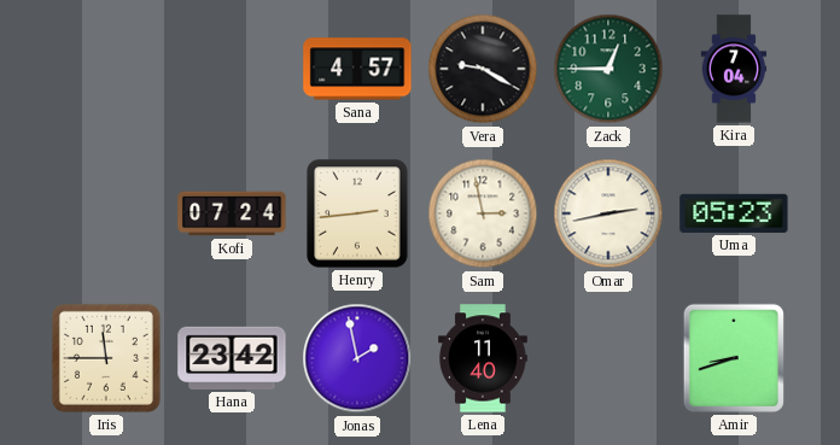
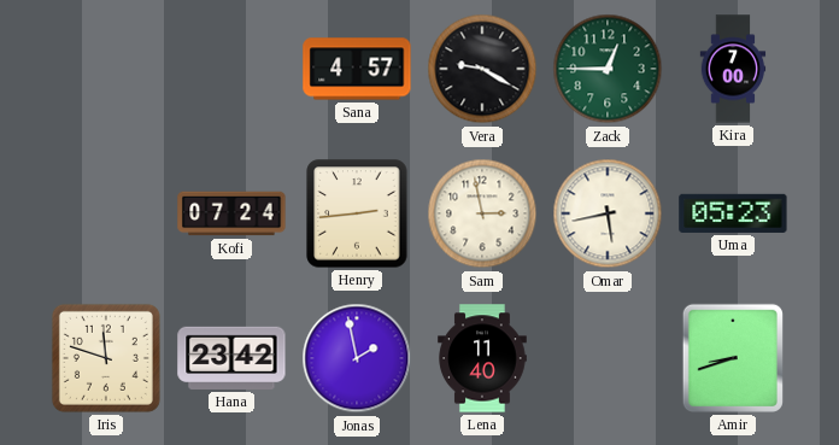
Kira: 7:04 -> 7:00 (733, 69)
Omar: 2:43 -> 5:43 (608, 213)
Iris: 11:45 -> 11:48 (106, 358)
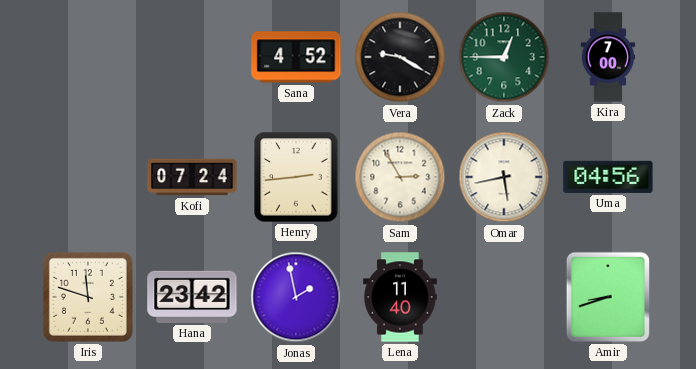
Sana: 4:57 -> 4:52 (296, 57)
Sam: 2:58 -> 2:55 (400, 177)
Uma: 05:23 -> 04:56 (608, 177)
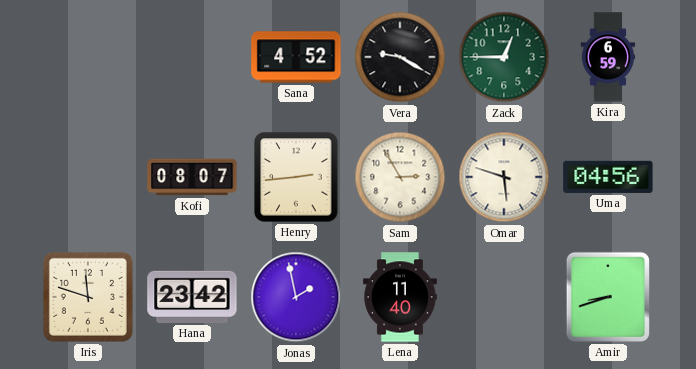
Kira: 7:00 -> 6:59 (608, 57)
Kofi: 07:24 -> 08:07 (192, 177)
Omar: 5:43 -> 5:48 (504, 177)
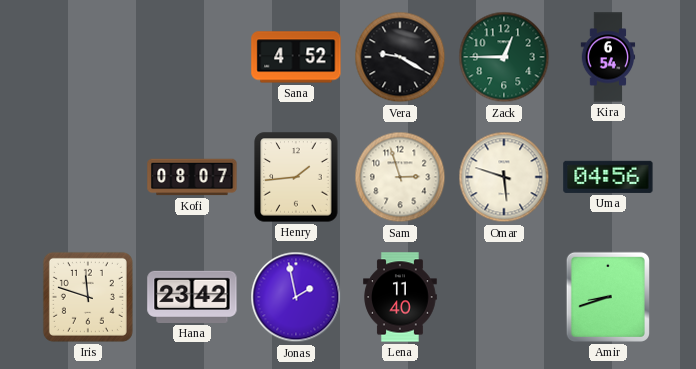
Kira: 6:59 -> 6:54 (608, 57)
Henry: 2:44 -> 1:44 (296, 177)
Sam: 2:55 -> 2:57 (400, 177)
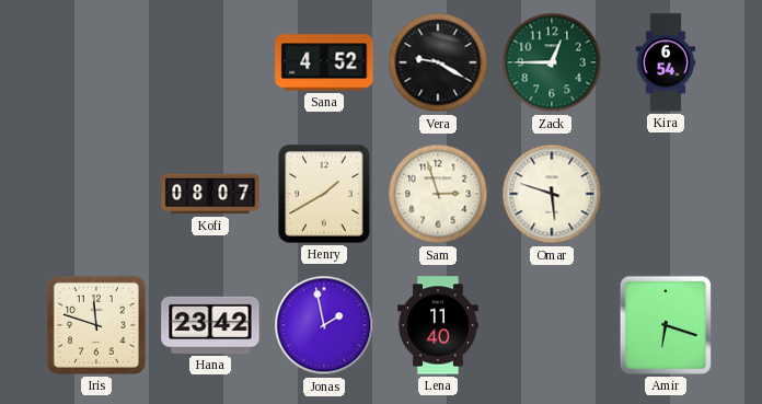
Henry: 1:44 -> 1:40 (324, 194)
Uma: 04:56 -> none (608, 177)
Amir: 8:42 -> 6:18 (666, 325)
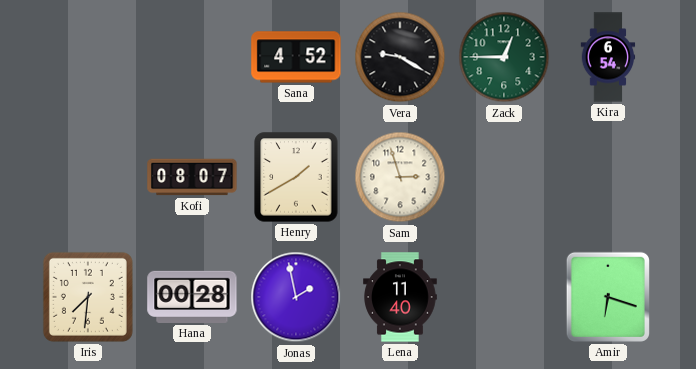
Omar: 5:48 -> none (552, 194)
Iris: 11:48 -> 7:31 (88, 297)
Hana: 23:42 -> 00:28 (192, 297)
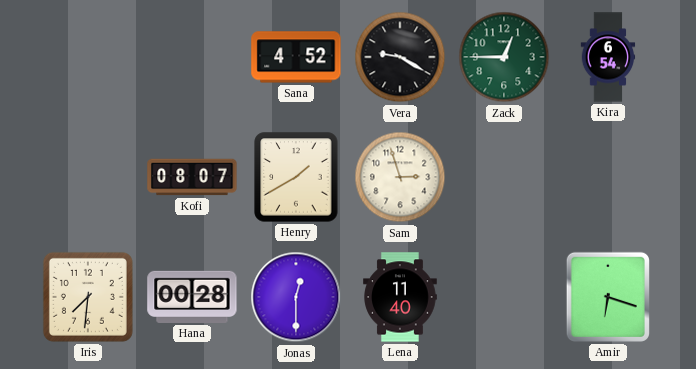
Jonas: 1:58 -> 12:30 (296, 297)
